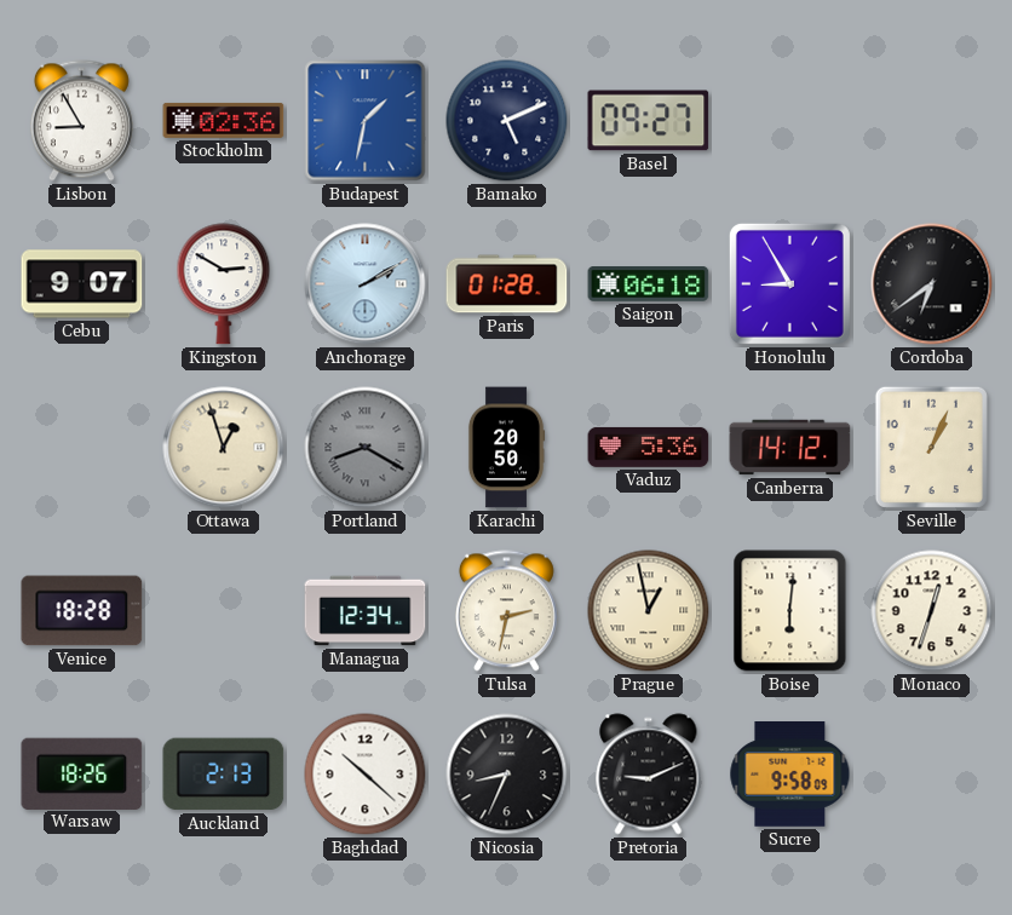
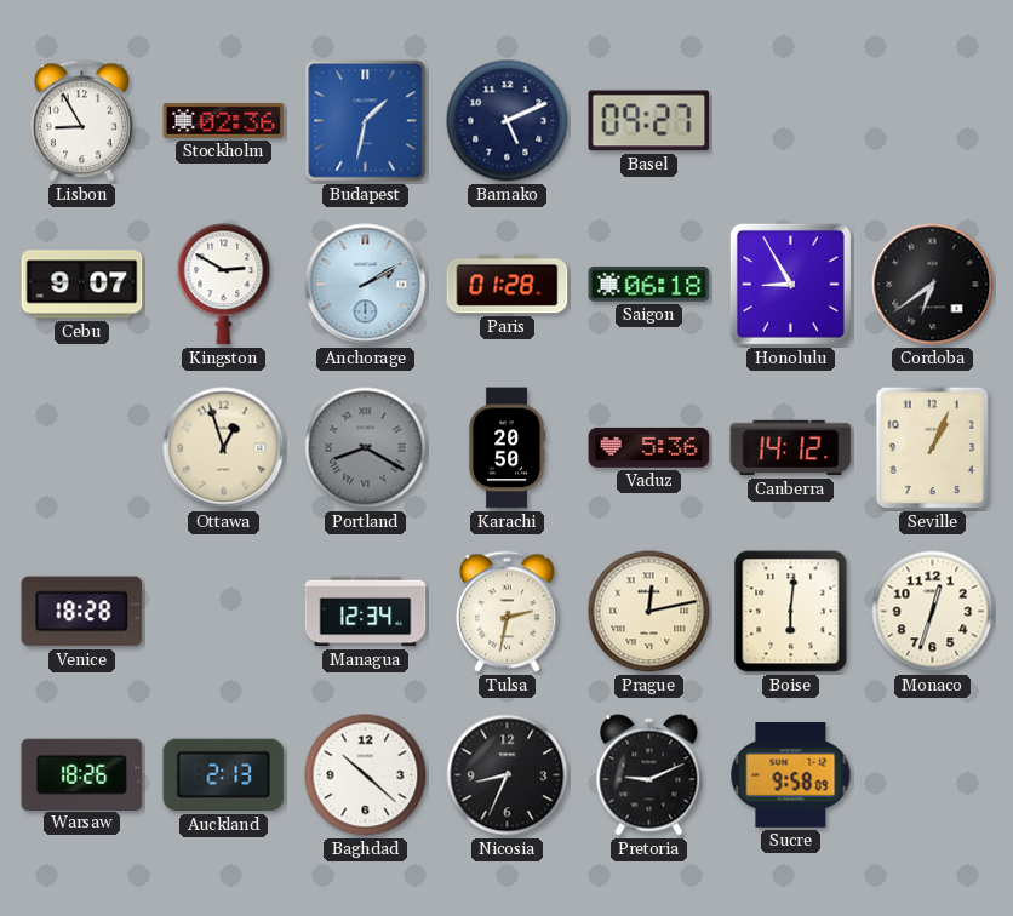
Prague: 12:58 -> 12:13 (649, 612)
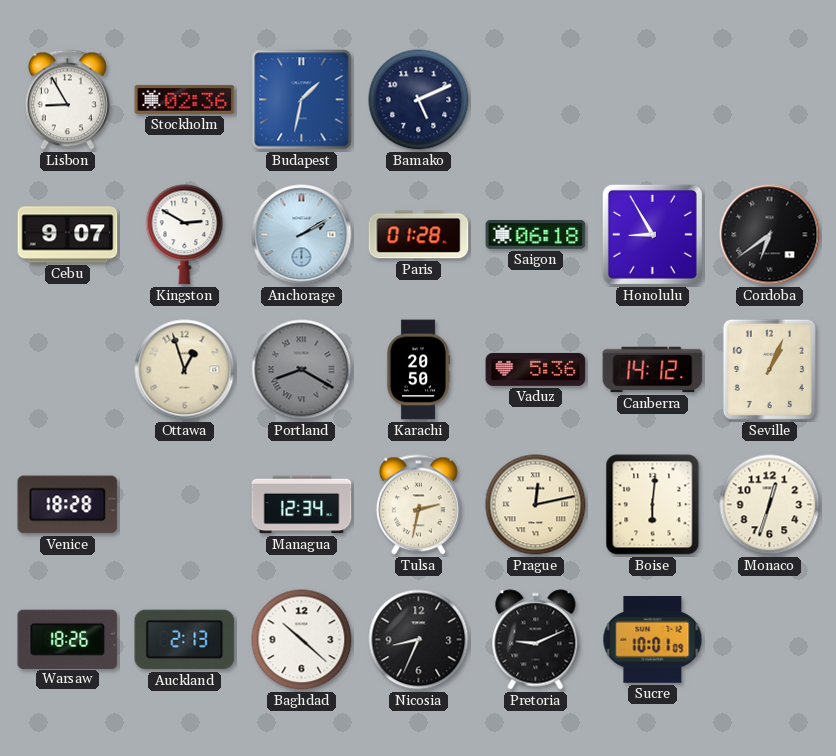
Basel: 09:27 -> none (649, 121)
Sucre: 9:58 -> 10:01 (653, 640)
